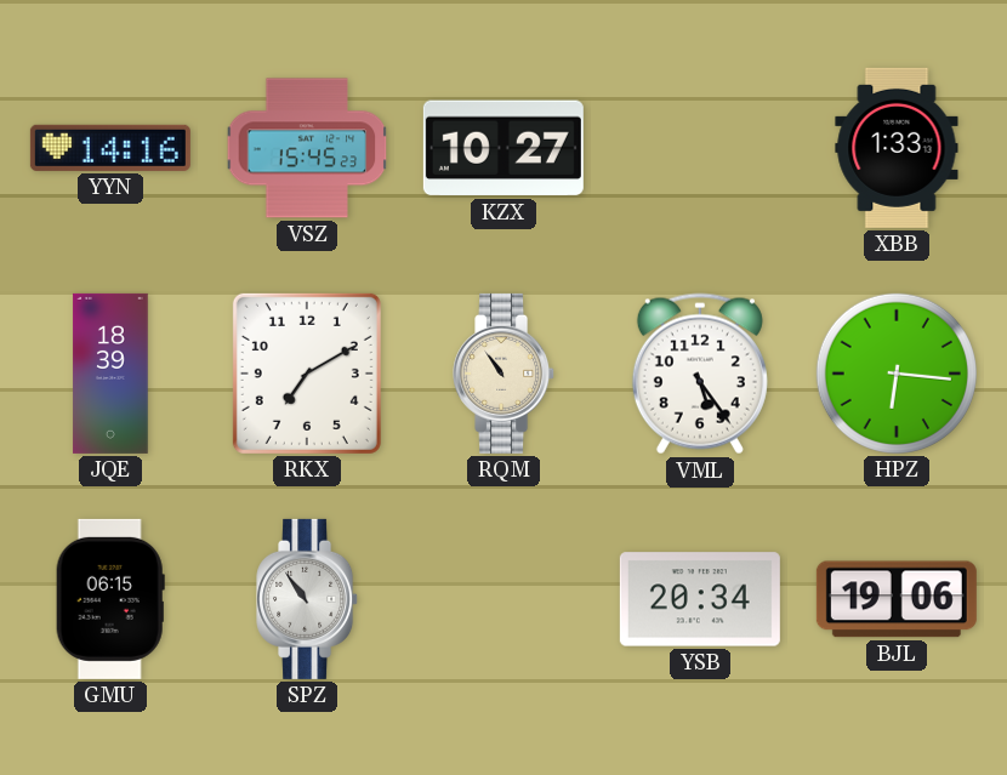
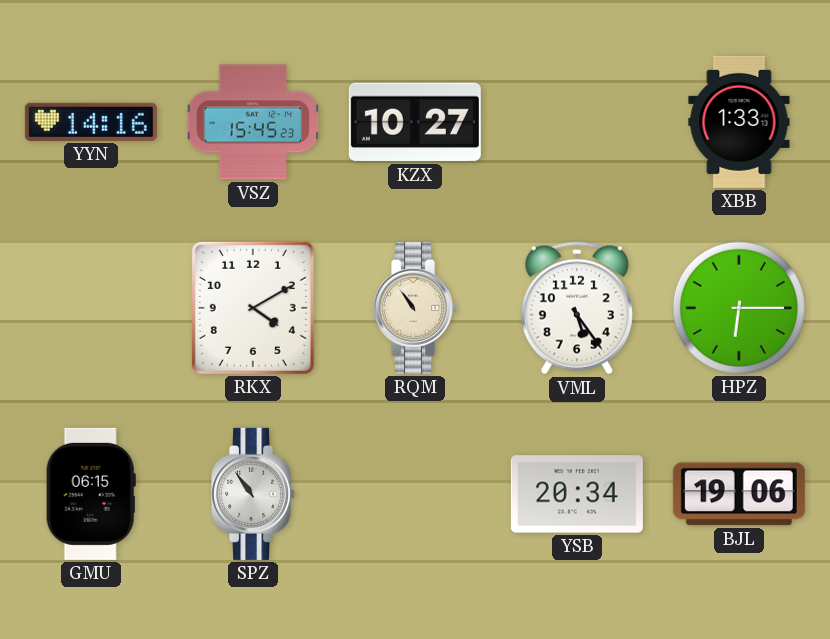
JQE: 18:39 -> none (110, 374)
RKX: 7:10 -> 4:10 (253, 308)
HPZ: 6:16 -> 6:15 (739, 308)
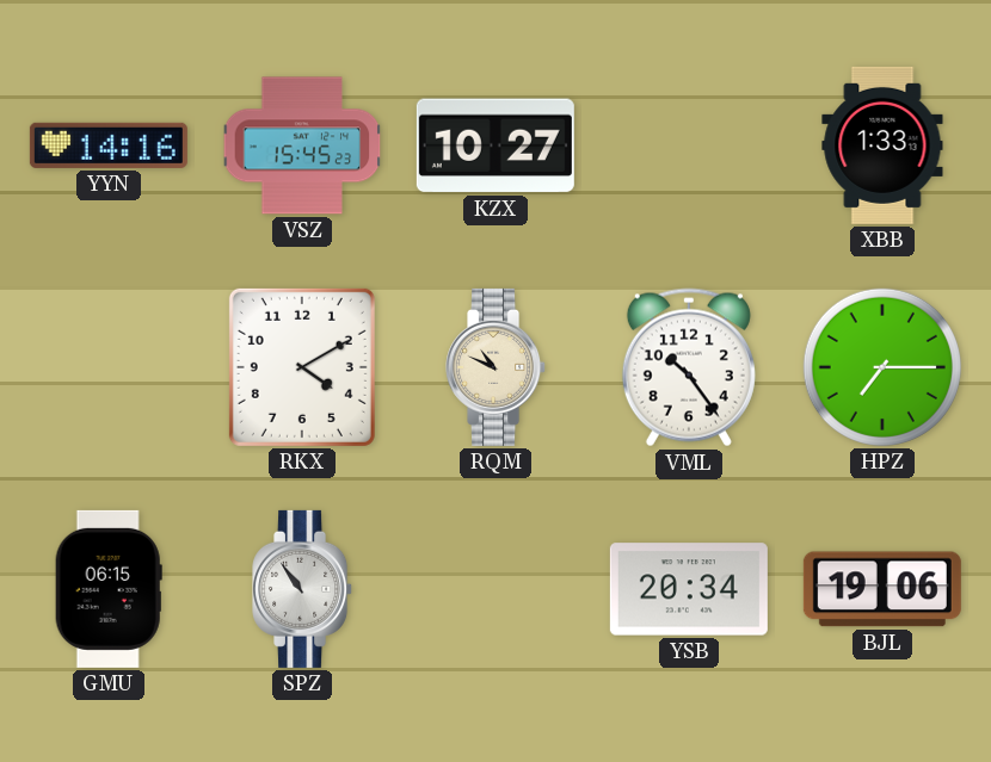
RQM: 10:54 -> 10:49 (497, 367)
VML: 5:24 -> 10:24 (689, 367)
HPZ: 6:15 -> 7:15 (882, 367)
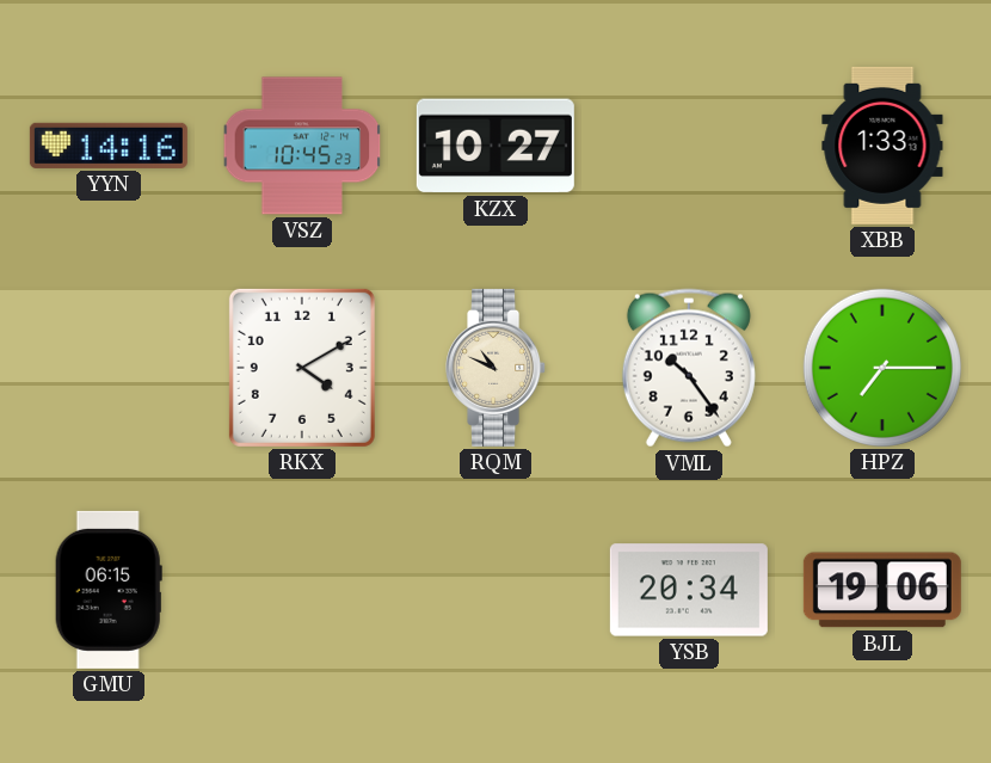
VSZ: 15:45 -> 10:45 (302, 146)
SPZ: 10:54 -> none (303, 589)
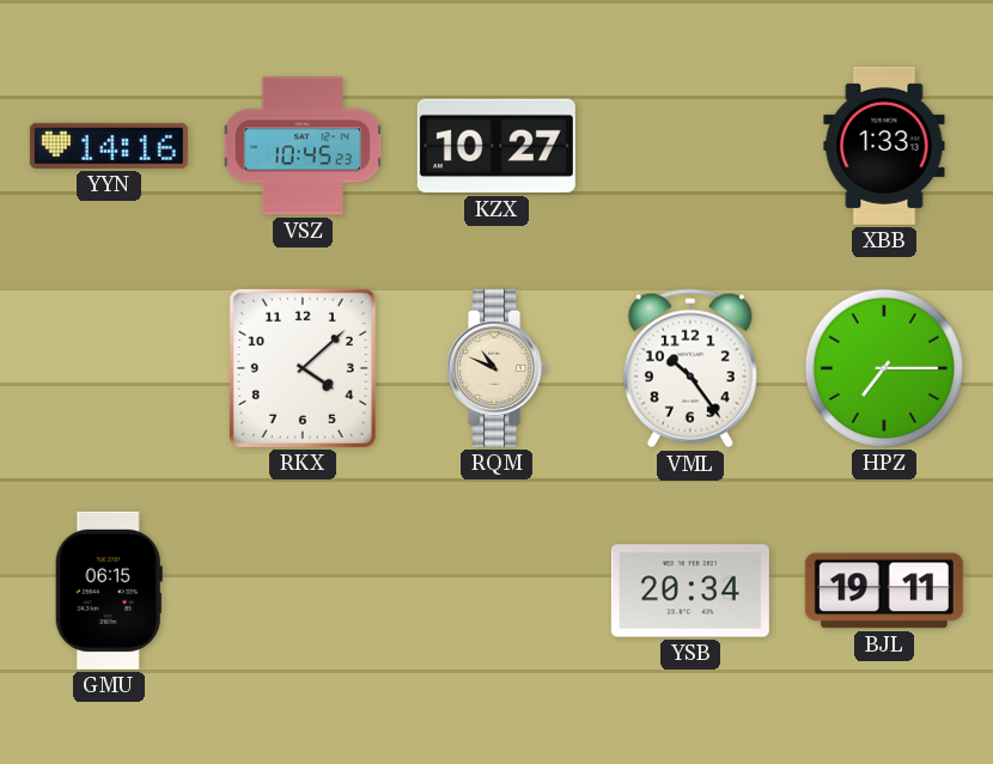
RKX: 4:10 -> 4:08 (303, 368)
BJL: 19:06 -> 19:11 (884, 591)
